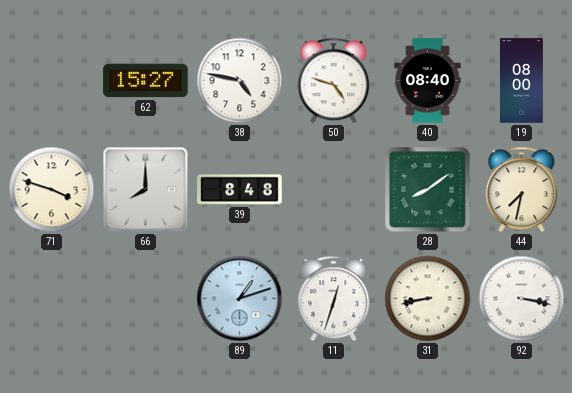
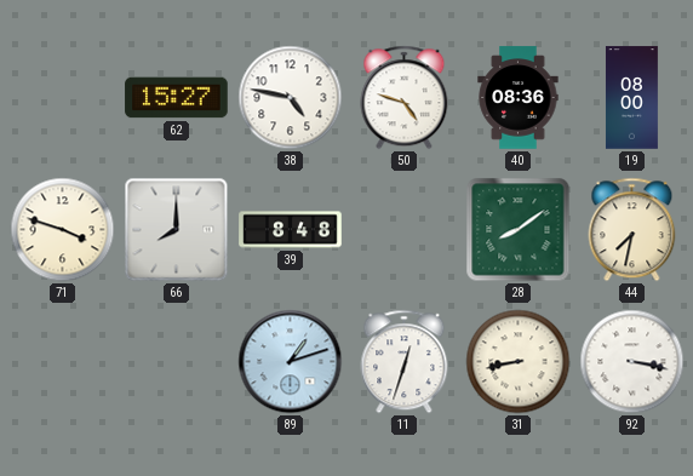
40: 08:40 -> 08:36 (519, 98)
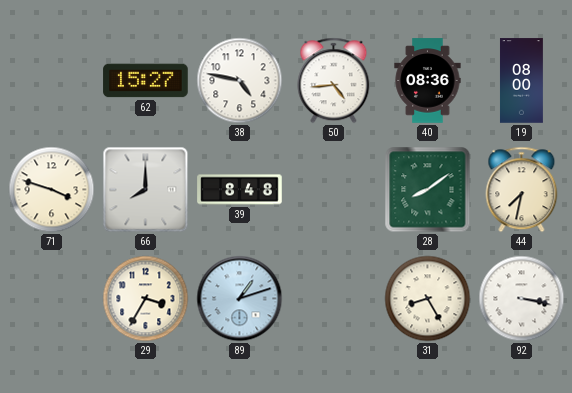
50: 4:48 -> 4:44 (334, 81)
29: none -> 3:35 (146, 299)
11: 12:33 -> none (405, 362)
31: 8:43 -> 8:25 (428, 299)
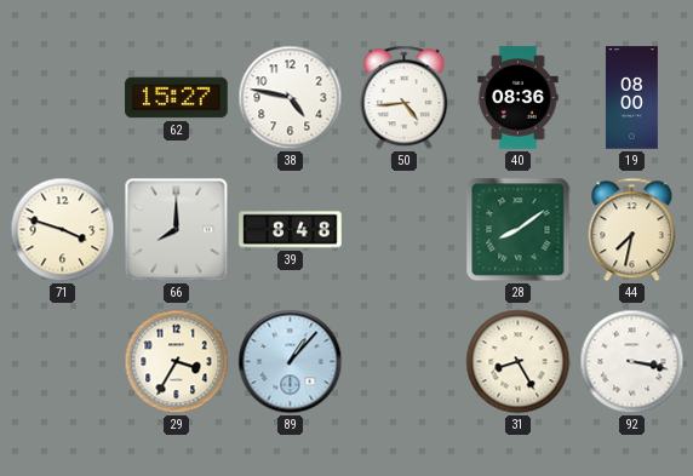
89: 1:12 -> 1:07 (291, 362)
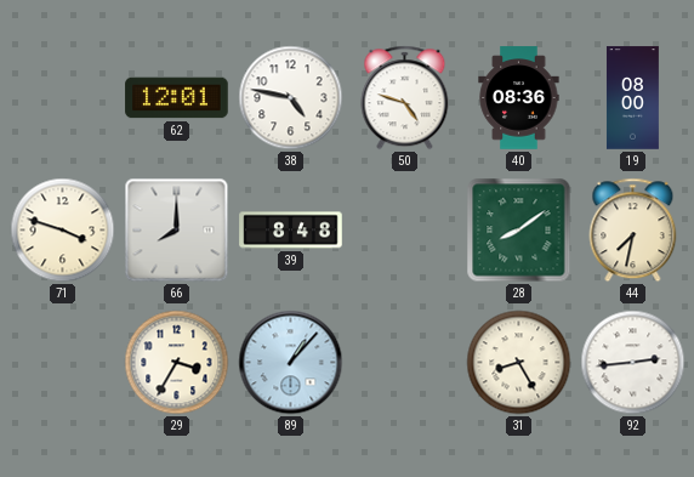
62: 15:27 -> 12:01 (177, 98)
50: 4:44 -> 4:48 (405, 98)
92: 3:17 -> 2:44 (633, 363)
